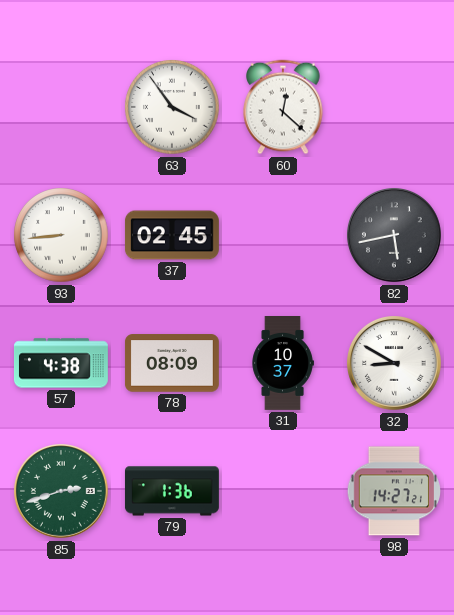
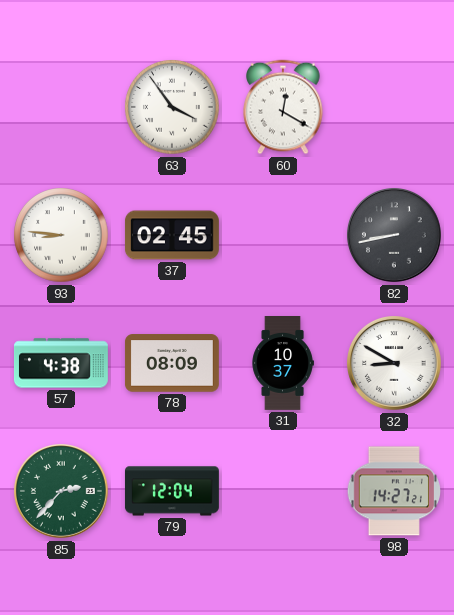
60: 12:22 -> 12:20 (283, 107)
93: 8:44 -> 8:46 (61, 235)
82: 5:43 -> 8:43 (395, 236)
85: 2:42 -> 2:37 (62, 492)
79: 1:36 -> 12:04 (172, 491)
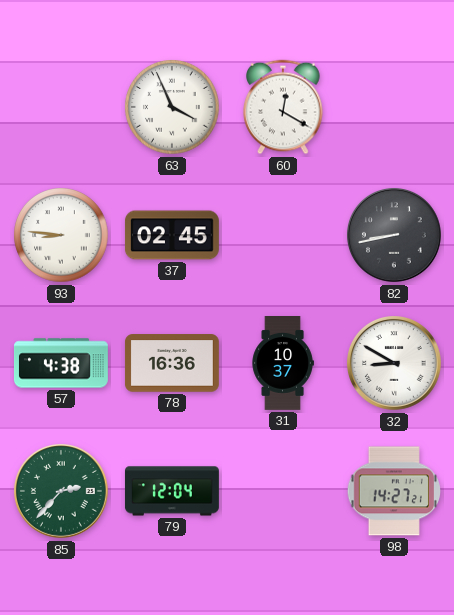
63: 3:54 -> 3:56 (172, 107)
78: 08:09 -> 16:36 (172, 363)
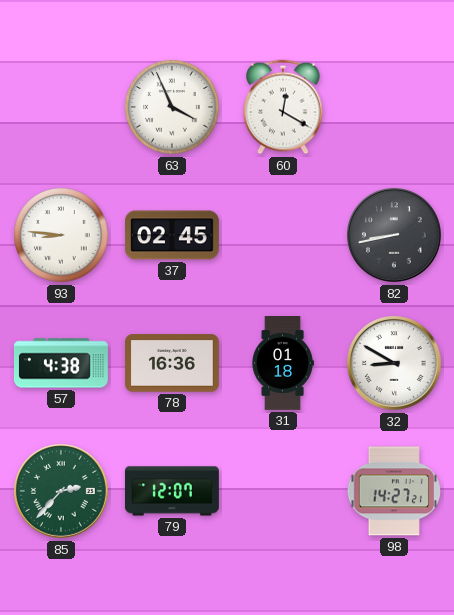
31: 10:37 -> 01:18 (283, 364)
79: 12:04 -> 12:07 (172, 491)
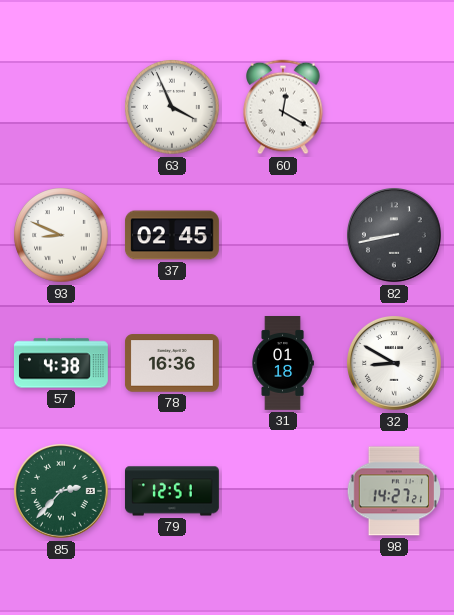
93: 8:46 -> 8:49 (61, 235)
79: 12:07 -> 12:51 (172, 491)
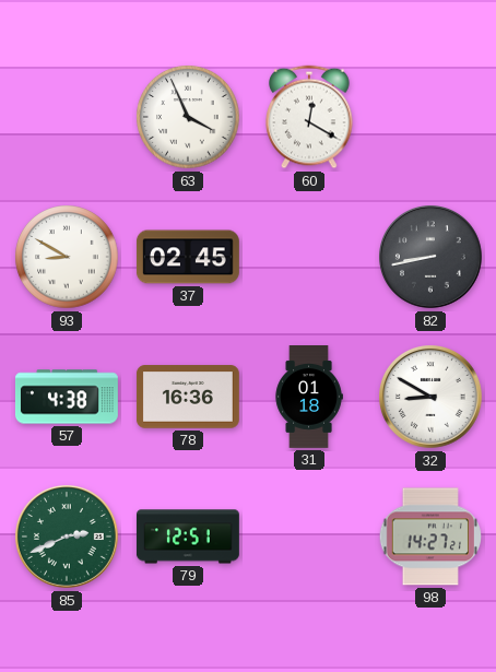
93: 8:49 -> 8:50 (67, 257)
85: 2:37 -> 2:41 (68, 538)
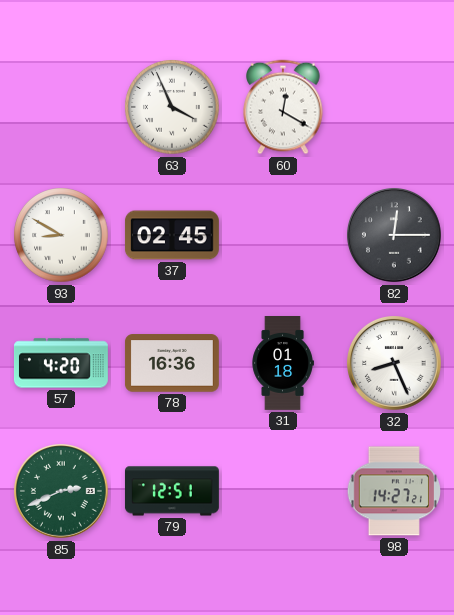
82: 8:43 -> 12:15 (395, 236)
57: 4:38 -> 4:20 (61, 363)
32: 8:50 -> 8:26 (395, 364)
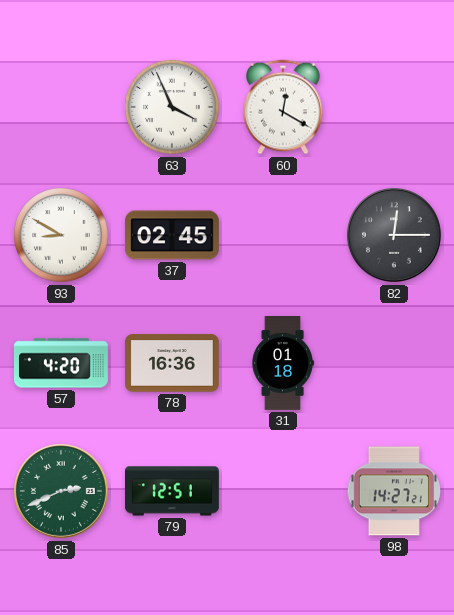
32: 8:26 -> none (395, 364)
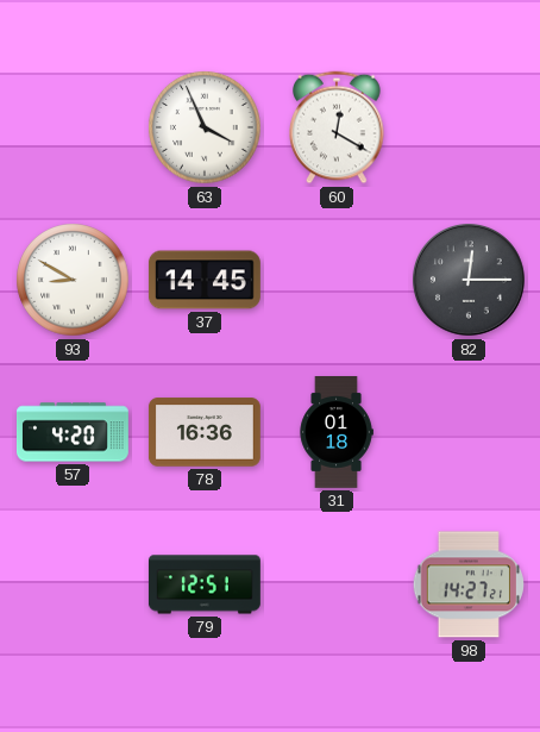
37: 02:45 -> 14:45 (205, 280)
85: 2:41 -> none (62, 492)
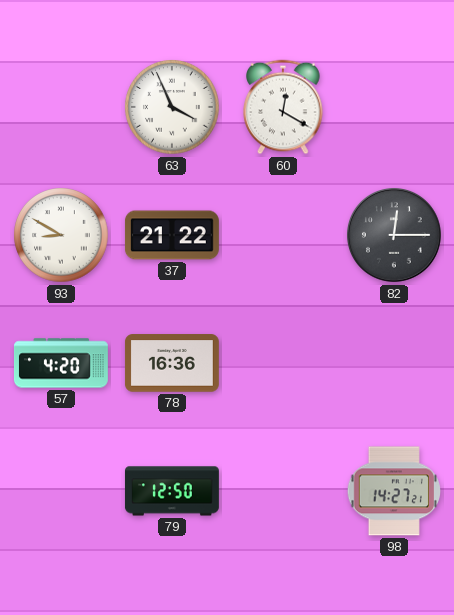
37: 14:45 -> 21:22 (172, 235)
31: 01:18 -> none (337, 433)
79: 12:51 -> 12:50 (172, 491)
